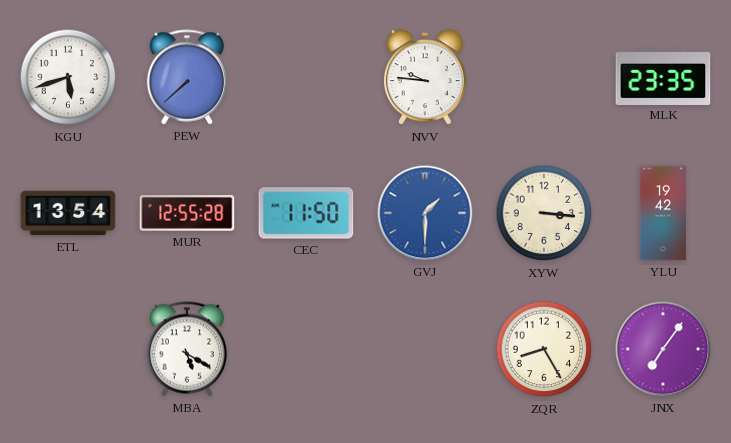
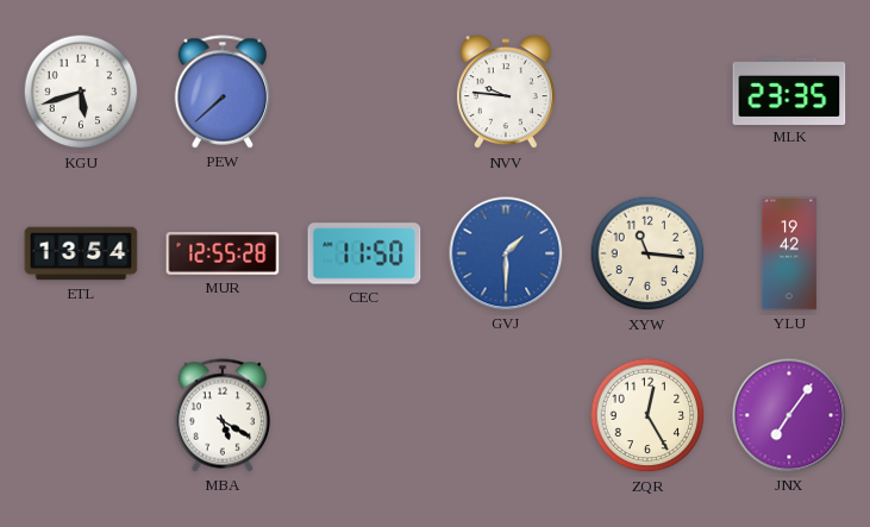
XYW: 3:16 -> 11:16 (647, 253)
ZQR: 8:25 -> 12:25 (647, 415)
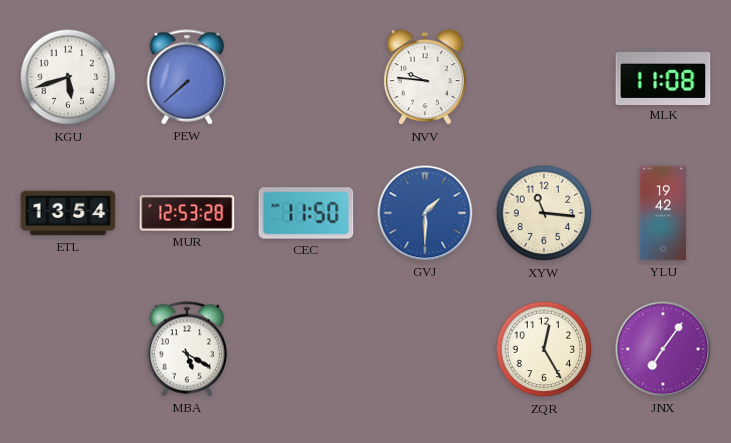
MLK: 23:35 -> 11:08 (663, 76)
MUR: 12:55 -> 12:53 (187, 213)
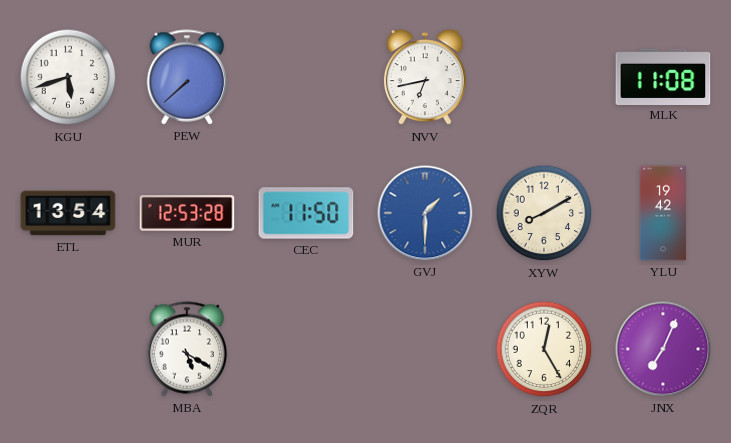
NVV: 9:46 -> 6:43 (425, 78)
XYW: 11:16 -> 8:10 (544, 213)
JNX: 7:06 -> 7:04 (663, 349)
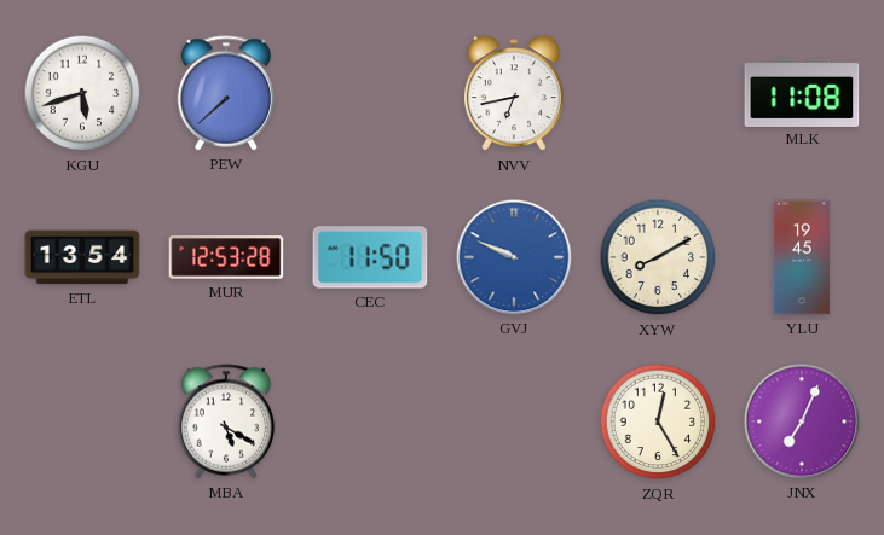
GVJ: 1:30 -> 9:49 (514, 257)
YLU: 19:42 -> 19:45 (802, 257)
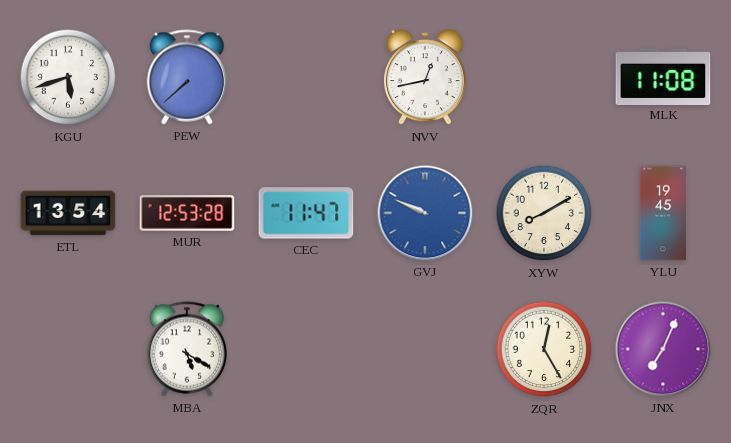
NVV: 6:43 -> 12:43 (425, 78)
CEC: 11:50 -> 11:47 (306, 213)
